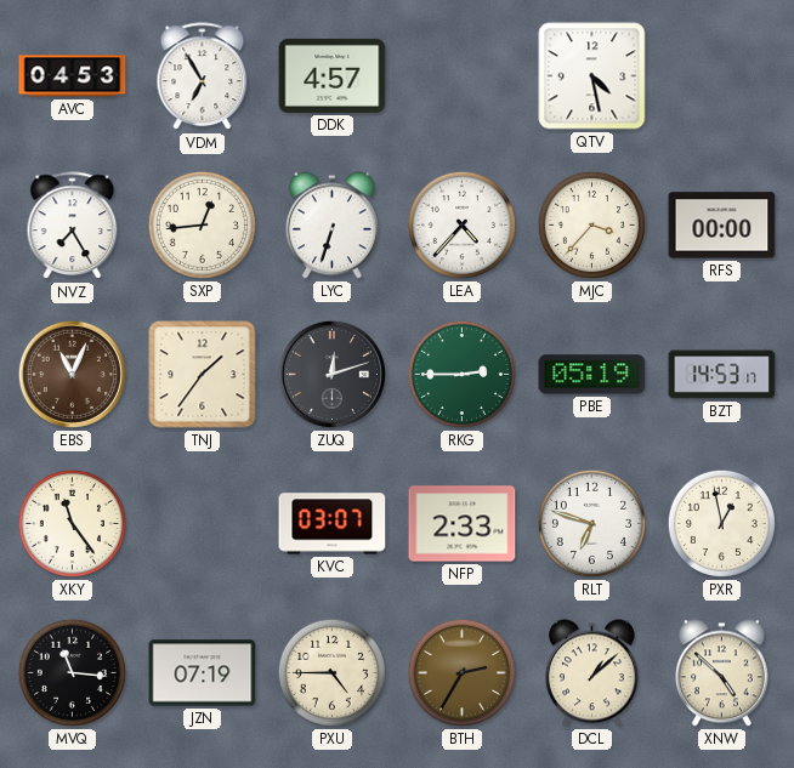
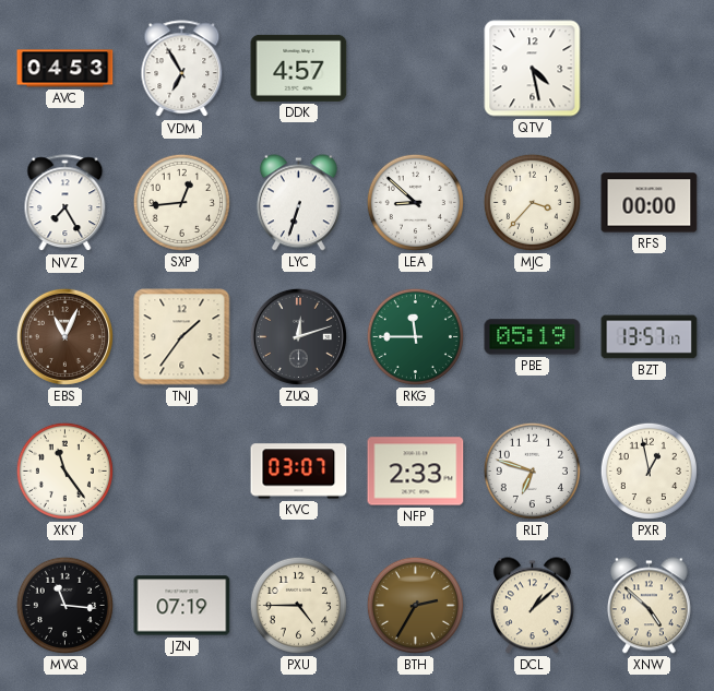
LEA: 4:37 -> 8:52 (415, 202)
RKG: 2:45 -> 11:45 (415, 336)
BZT: 14:53 -> 13:57 (650, 337)
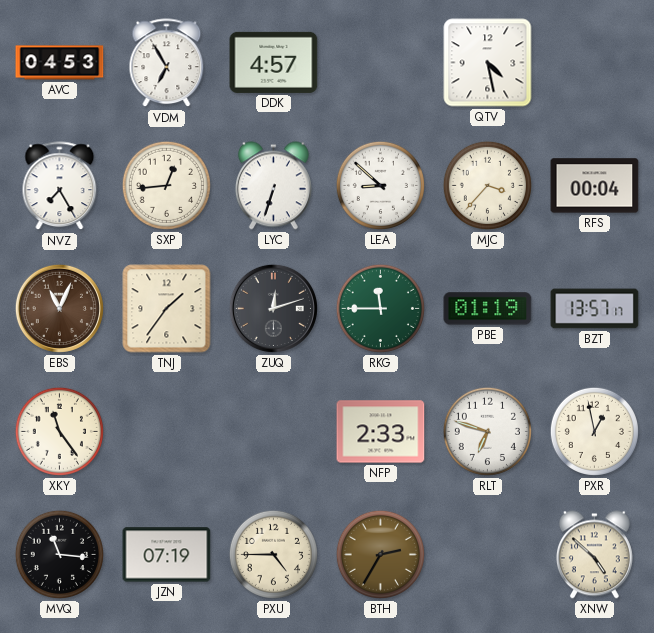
RFS: 00:00 -> 00:04 (595, 186)
PBE: 05:19 -> 01:19 (488, 309)
KVC: 03:07 -> none (299, 472)
DCL: 1:08 -> none (532, 606)
